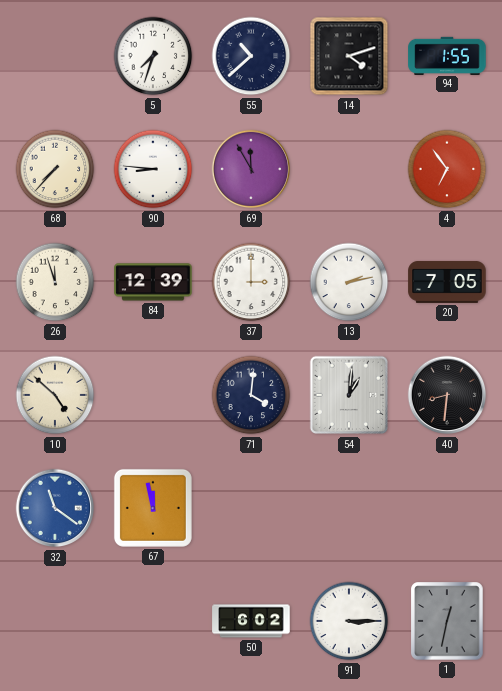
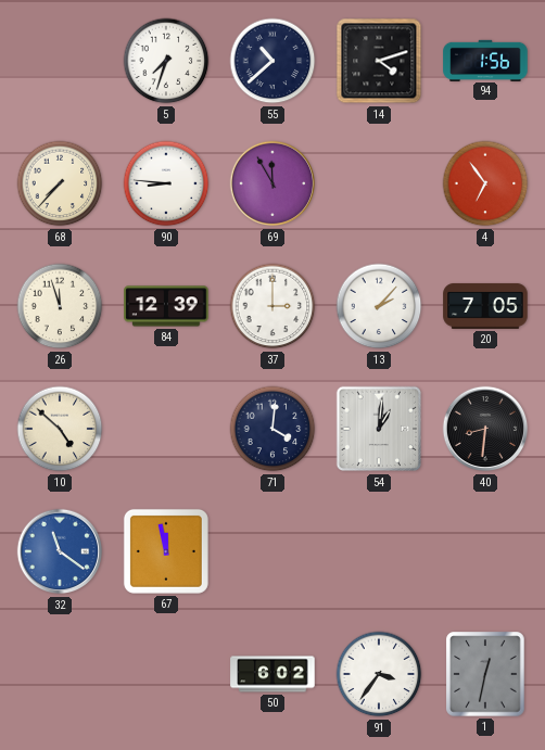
94: 1:55 -> 1:56 (485, 60)
13: 2:13 -> 2:07 (379, 306)
91: 3:15 -> 3:36 (379, 674)
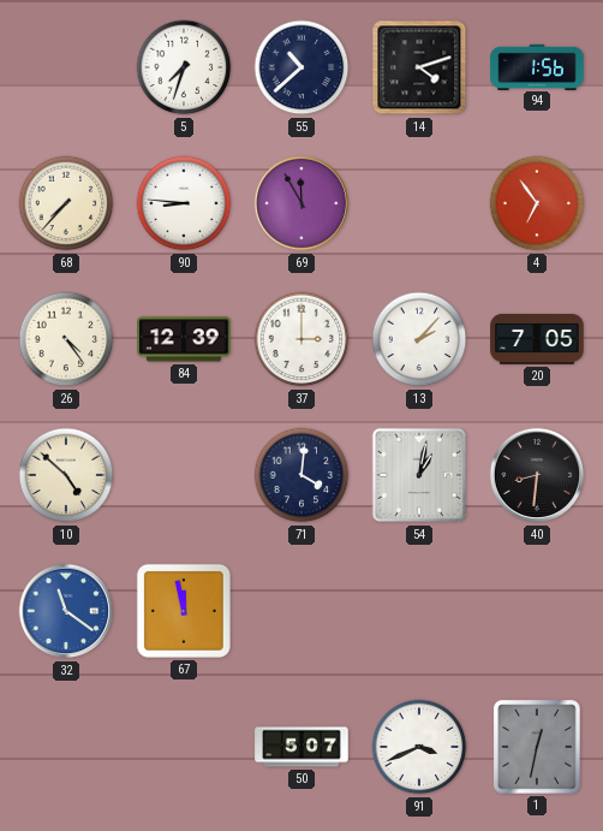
26: 11:57 -> 4:24 (66, 339)
54: 1:01 -> 1:02 (419, 475)
50: 6:02 -> 5:07 (301, 747)
91: 3:36 -> 3:41 (419, 747)
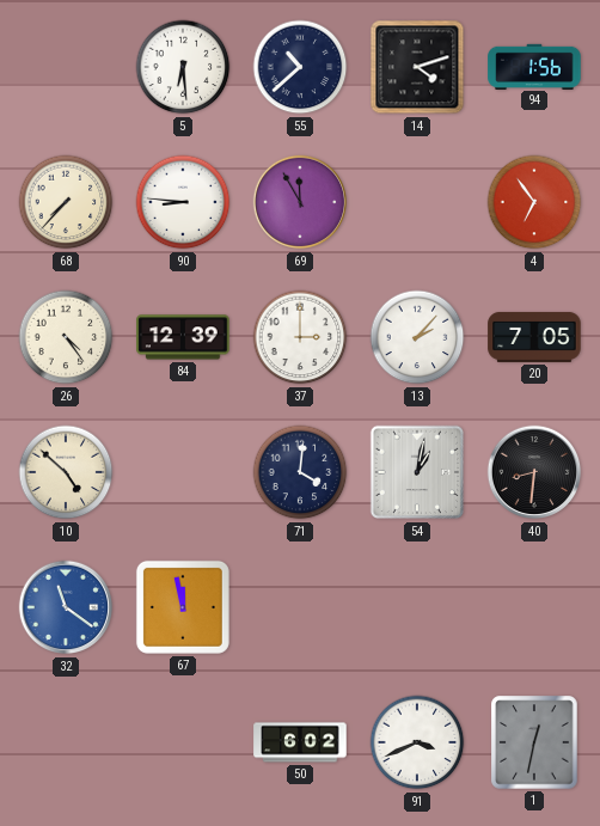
5: 7:33 -> 6:29 (183, 67)
50: 5:07 -> 6:02 (300, 742)
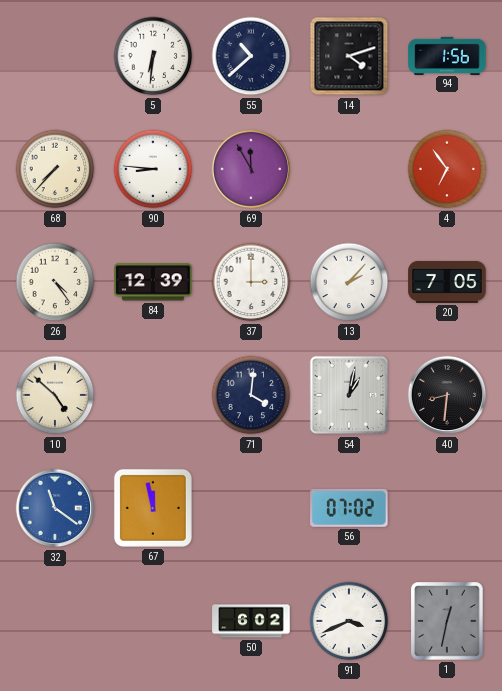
5: 6:29 -> 6:31 (153, 56)
56: none -> 07:02 (349, 508)
